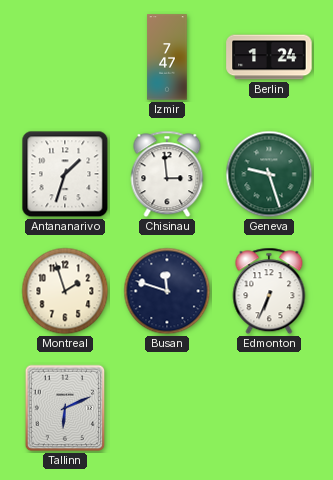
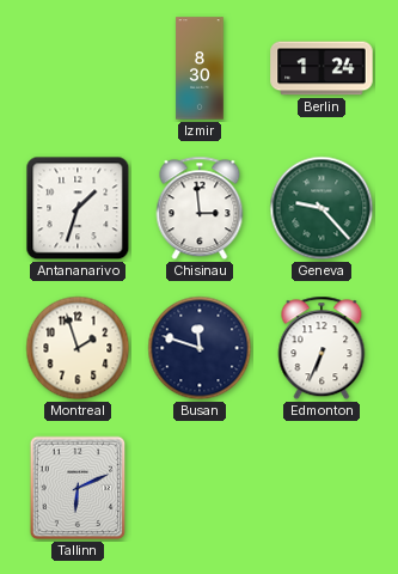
Izmir: 7:47 -> 8:30 (200, 68)
Geneva: 9:27 -> 9:23 (322, 208)
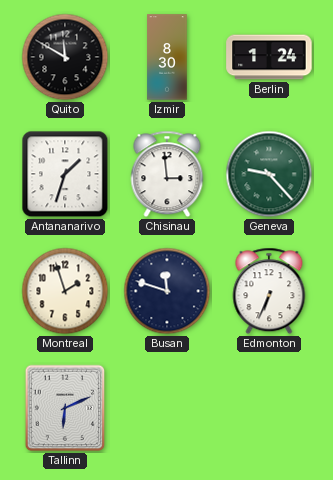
Quito: none -> 11:50 (65, 57)
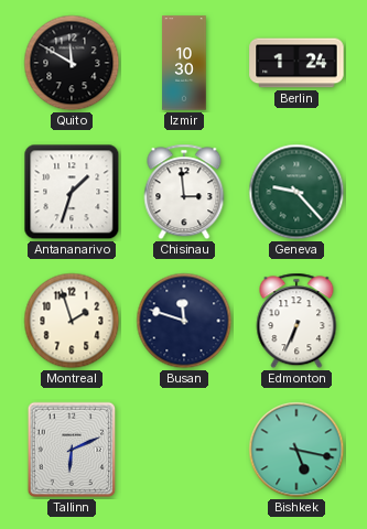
Izmir: 8:30 -> 10:30 (184, 63)
Bishkek: none -> 5:17 (296, 450)
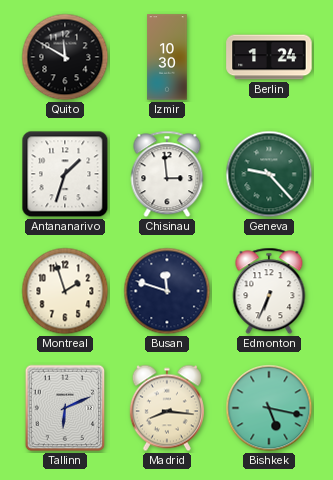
Madrid: none -> 8:16 (167, 408)
